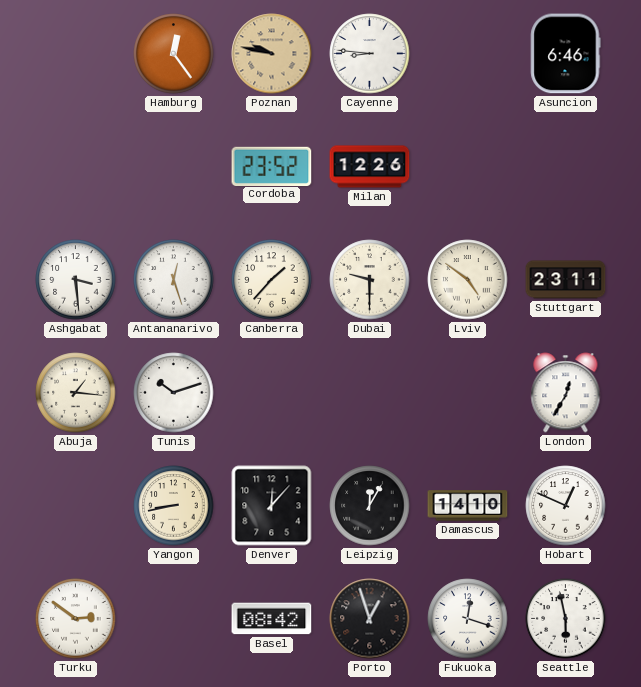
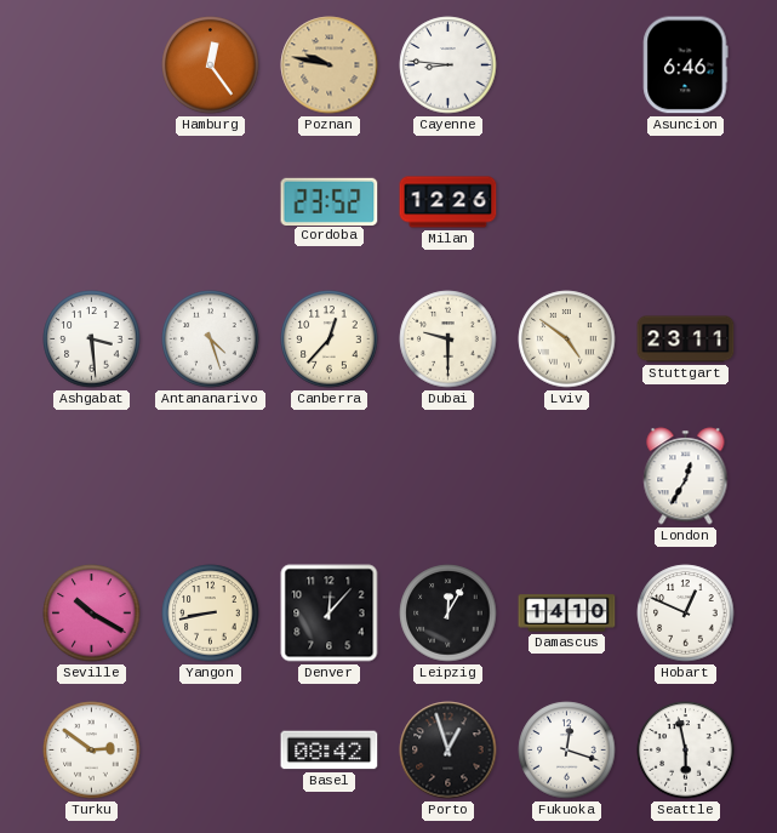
Antananarivo: 12:27 -> 4:27 (211, 340)
Canberra: 1:37 -> 12:37 (330, 340)
Abuja: 1:16 -> none (76, 393)
Tunis: 10:12 -> none (174, 393)
Seville: none -> 10:20 (92, 614)
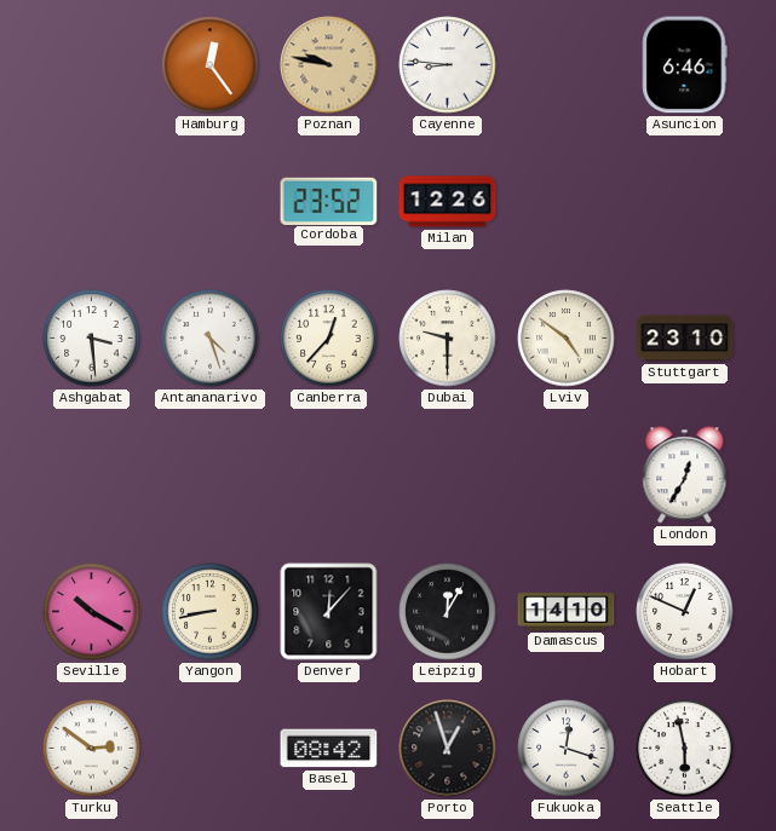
Stuttgart: 23:11 -> 23:10 (685, 339)
